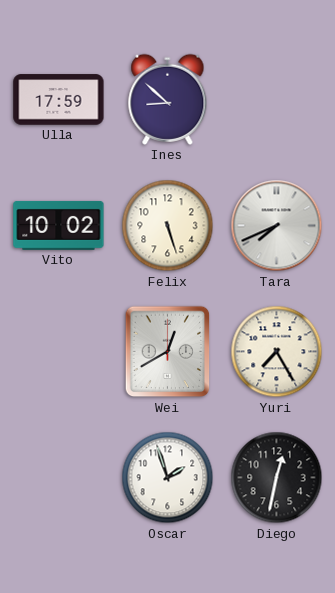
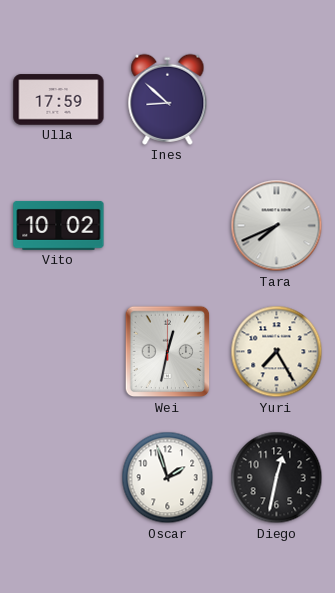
Felix: 5:27 -> none (168, 226)
Wei: 12:40 -> 12:32 (168, 352)
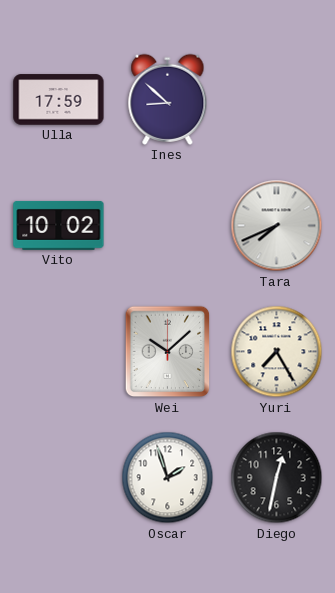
Wei: 12:32 -> 10:08 (168, 352)
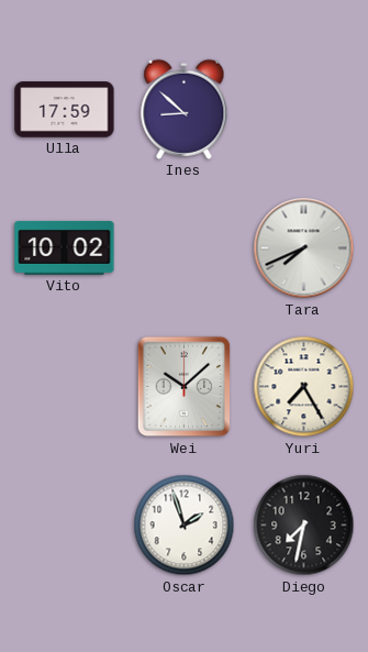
Diego: 12:32 -> 7:32 (304, 526)
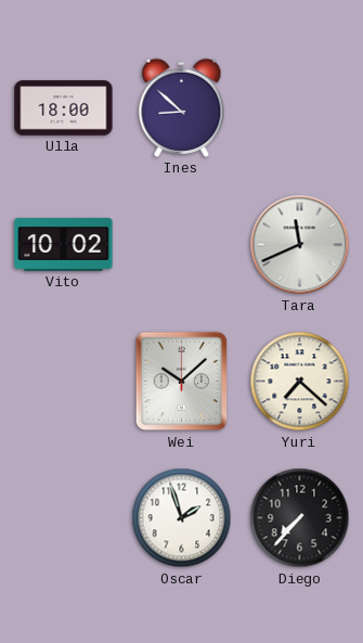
Ulla: 17:59 -> 18:00 (64, 108)
Tara: 7:41 -> 11:41 (300, 245)
Yuri: 7:25 -> 7:22 (300, 382)
Diego: 7:32 -> 7:37 (300, 518)
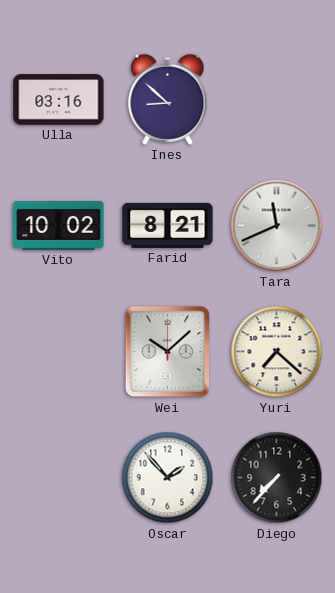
Ulla: 18:00 -> 03:16 (59, 100)
Farid: none -> 8:21 (168, 225)
Oscar: 1:57 -> 1:53 (168, 478)
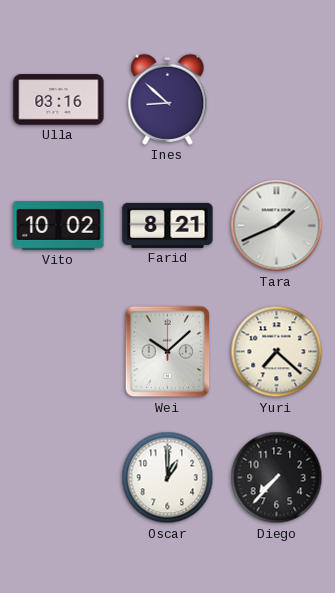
Tara: 11:41 -> 1:41 (277, 226)
Oscar: 1:53 -> 1:00 (168, 478)
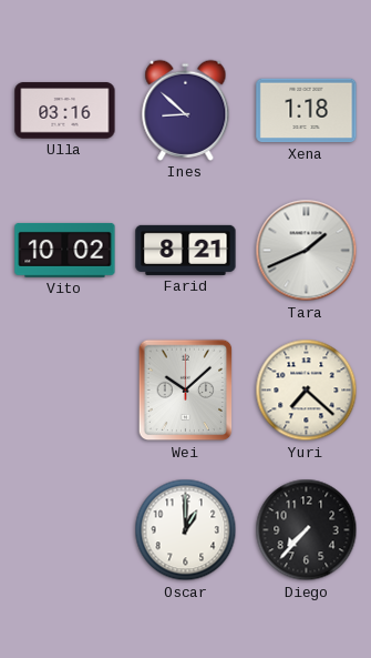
Xena: none -> 1:18 (307, 111)
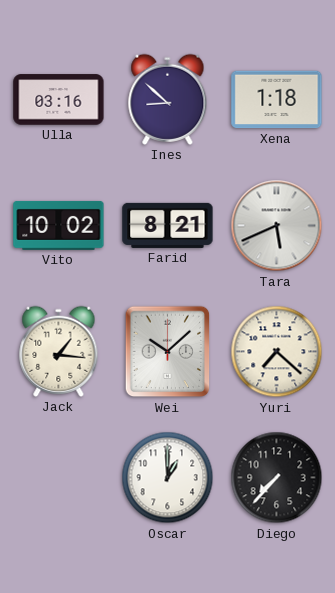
Tara: 1:41 -> 5:41 (277, 226)
Jack: none -> 1:16 (59, 351)
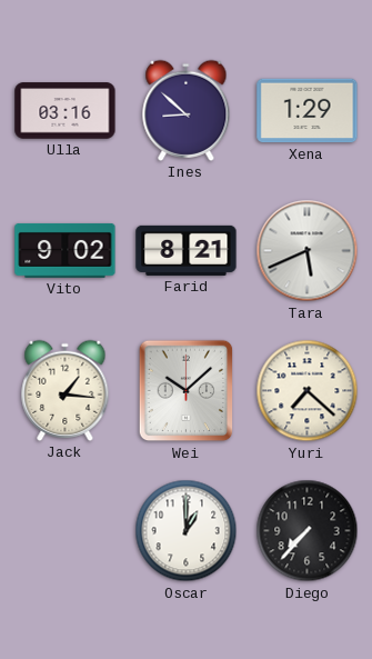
Xena: 1:18 -> 1:29 (308, 111)
Vito: 10:02 -> 9:02 (66, 250)
